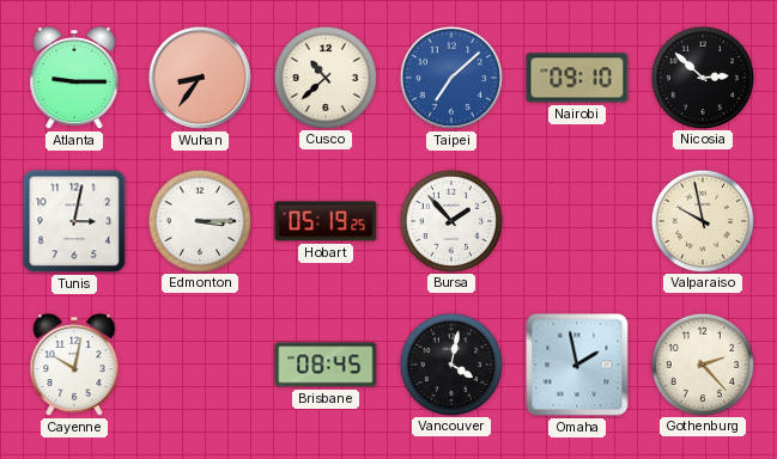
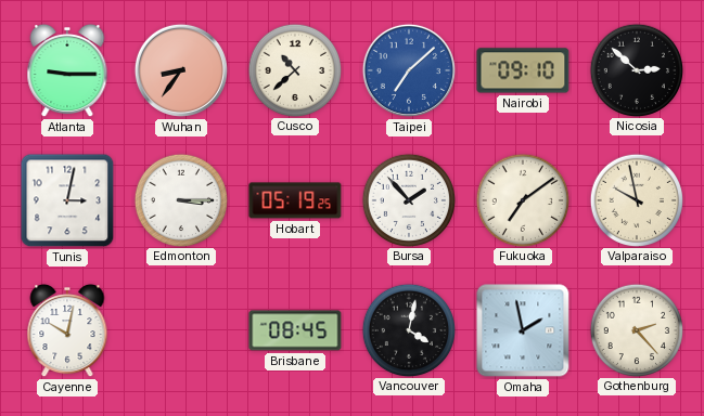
Fukuoka: none -> 7:09 (522, 199)
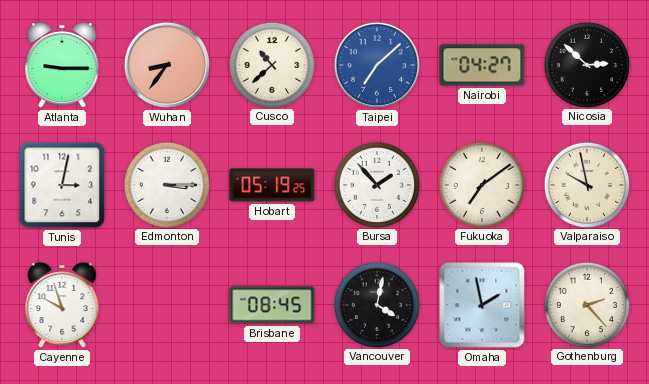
Nairobi: 09:10 -> 04:27 (482, 65)
Cayenne: 10:02 -> 9:57 (62, 305)
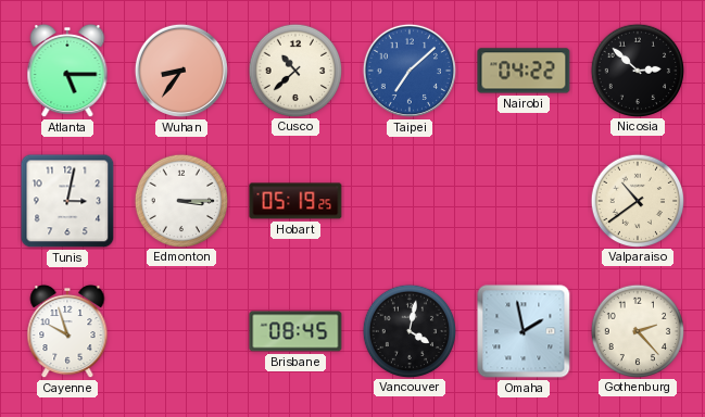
Atlanta: 9:15 -> 5:15 (67, 71)
Nairobi: 04:27 -> 04:22 (524, 71)
Bursa: 1:53 -> none (376, 184)
Fukuoka: 7:09 -> none (481, 184)
Valparaiso: 9:58 -> 10:39 (637, 200)
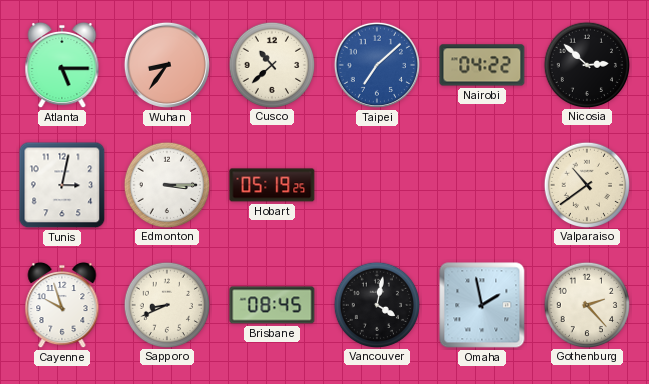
Sapporo: none -> 8:41 (166, 304)
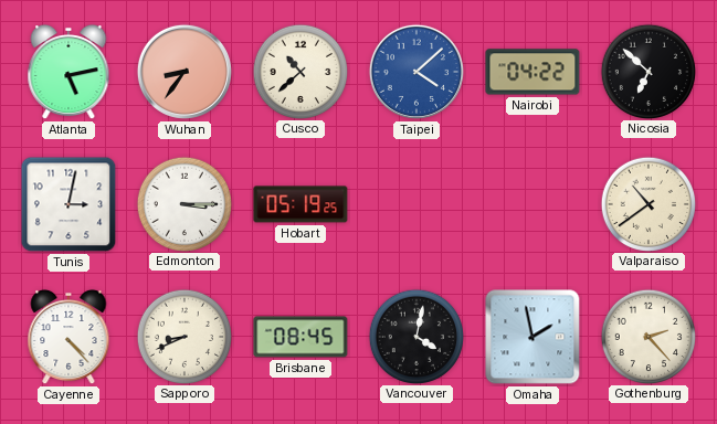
Atlanta: 5:15 -> 5:13 (68, 72)
Taipei: 7:08 -> 4:08 (417, 72)
Nicosia: 2:52 -> 6:52 (647, 71)
Cayenne: 9:57 -> 4:23 (68, 337)
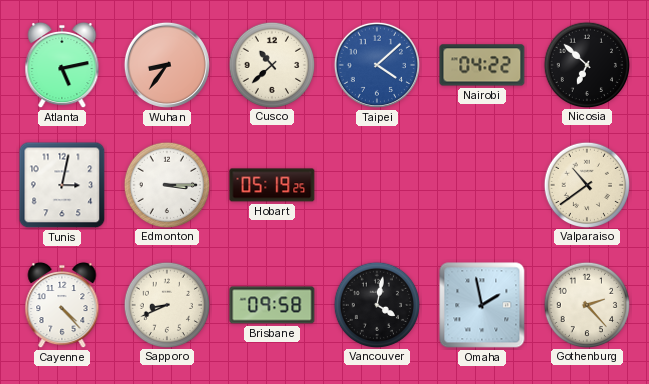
Brisbane: 08:45 -> 09:58 (272, 305)
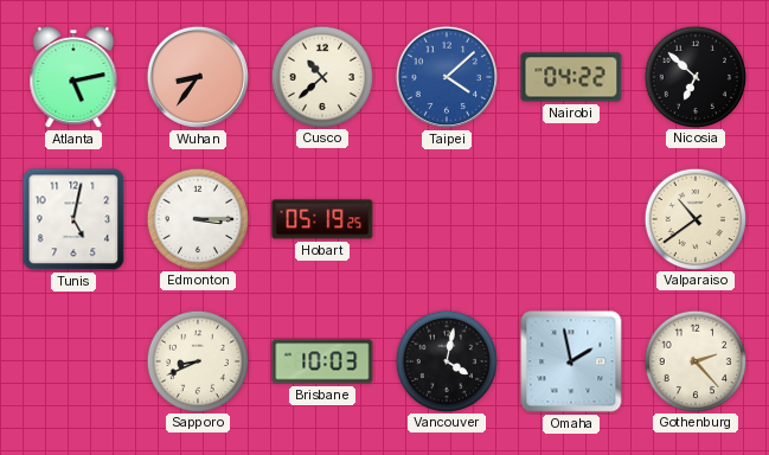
Tunis: 3:02 -> 5:02 (73, 219)
Cayenne: 4:23 -> none (62, 305)
Brisbane: 09:58 -> 10:03 (322, 361)
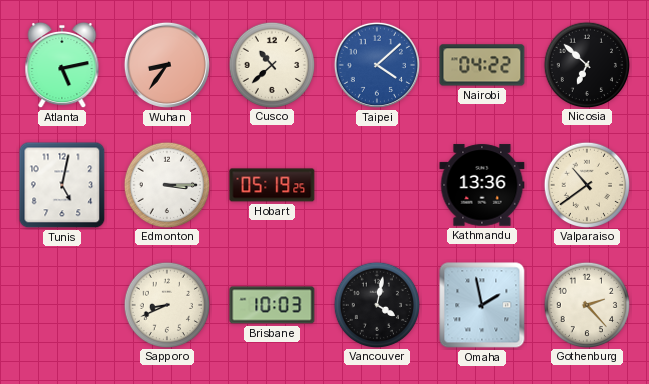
Kathmandu: none -> 13:36 (482, 185)
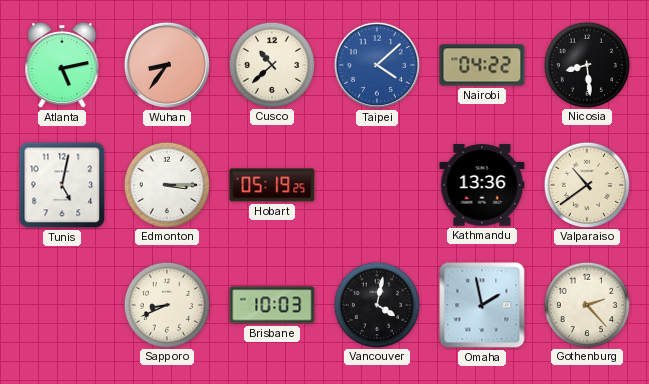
Nicosia: 6:52 -> 8:29 (586, 64)
